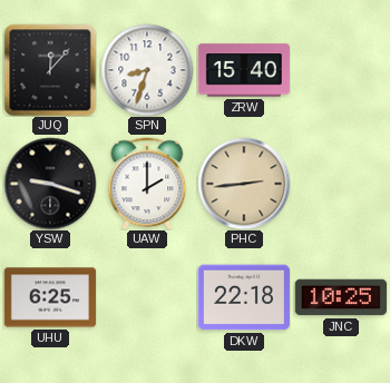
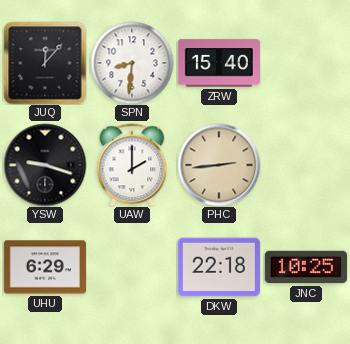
SPN: 8:33 -> 8:31 (132, 63)
UHU: 6:25 -> 6:29 (45, 267)
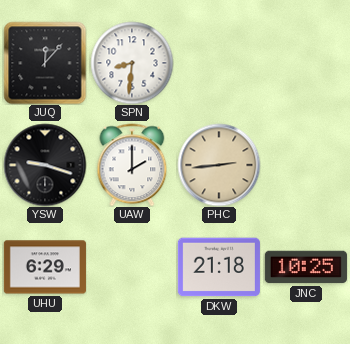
ZRW: 15:40 -> none (219, 63)
DKW: 22:18 -> 21:18 (219, 267)
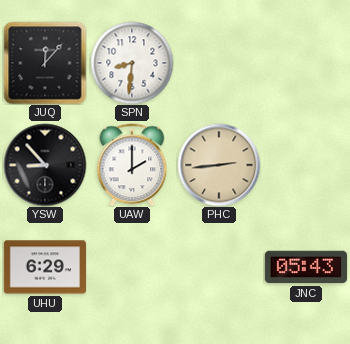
YSW: 9:18 -> 8:53 (45, 165)
DKW: 21:18 -> none (219, 267)
JNC: 10:25 -> 05:43 (306, 267)
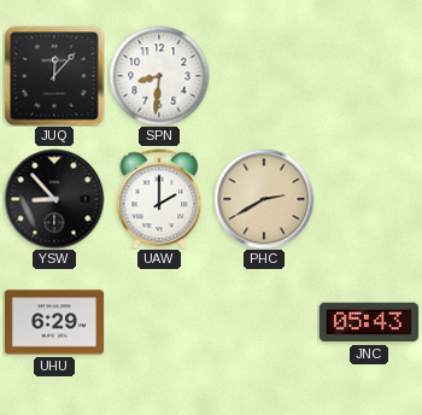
PHC: 2:44 -> 2:40 (264, 199)
